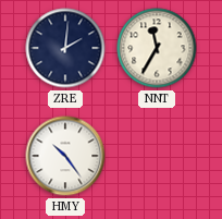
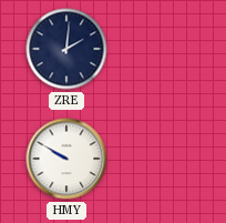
NNT: 11:35 -> none (157, 48)
HMY: 10:24 -> 9:50 (66, 159)
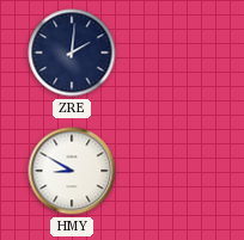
HMY: 9:50 -> 8:50 (72, 171)
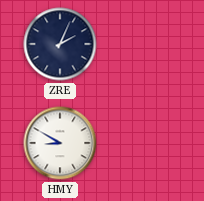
ZRE: 2:01 -> 2:04 (60, 44)
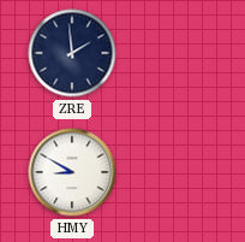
ZRE: 2:04 -> 1:59 (72, 53)
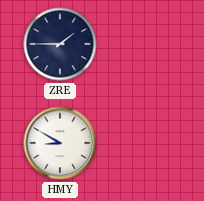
ZRE: 1:59 -> 1:45 (60, 44)
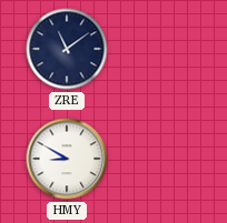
ZRE: 1:45 -> 11:09 (67, 49)
